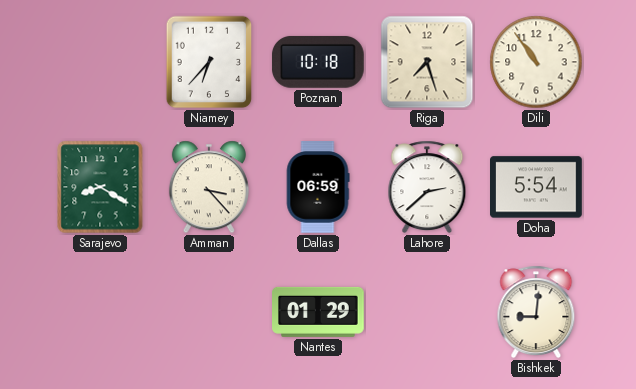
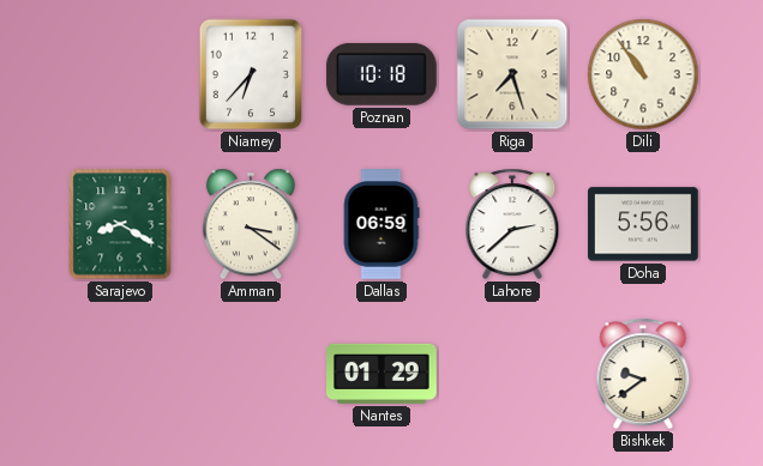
Amman: 3:23 -> 3:21 (251, 224)
Doha: 5:54 -> 5:56 (644, 224)
Bishkek: 9:01 -> 9:39 (643, 374)
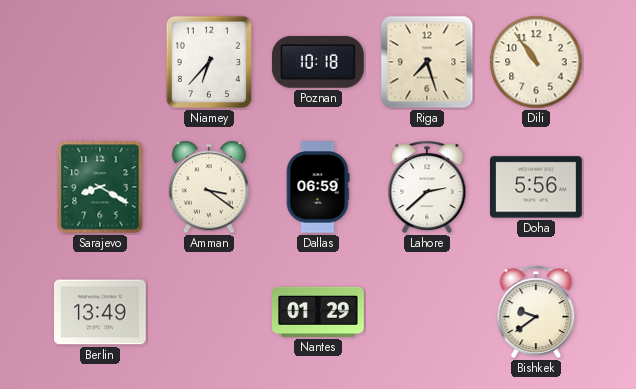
Berlin: none -> 13:49 (101, 312)
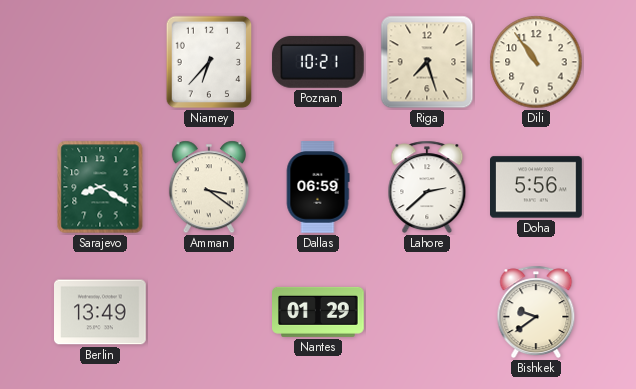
Poznan: 10:18 -> 10:21 (318, 62)
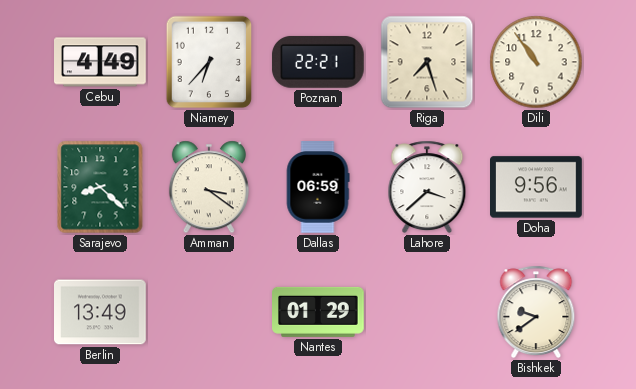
Cebu: none -> 4:49 (100, 62)
Poznan: 10:21 -> 22:21 (318, 62)
Sarajevo: 8:20 -> 8:22 (100, 187)
Lahore: 2:38 -> 3:38 (427, 187)
Doha: 5:56 -> 9:56 (537, 187)
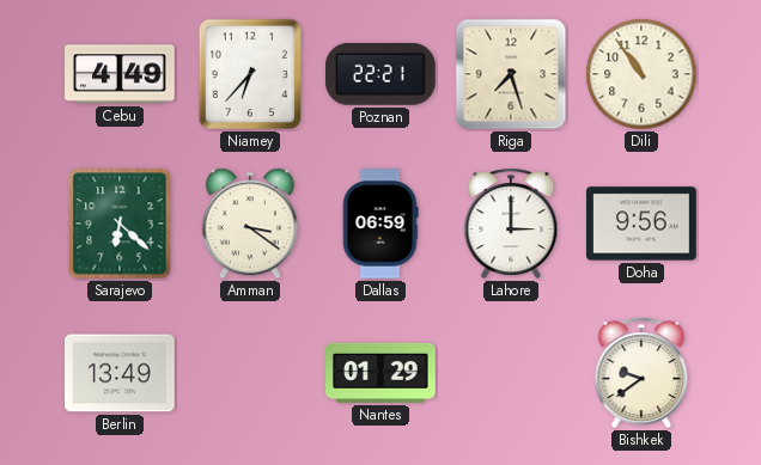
Sarajevo: 8:22 -> 6:22 (120, 224)
Lahore: 3:38 -> 3:00 (511, 224)
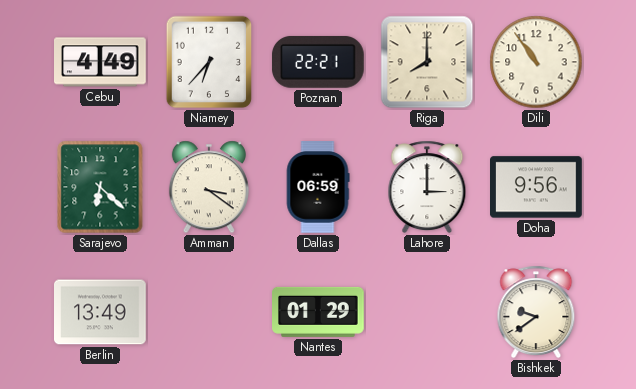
Riga: 7:27 -> 8:00 (427, 62)
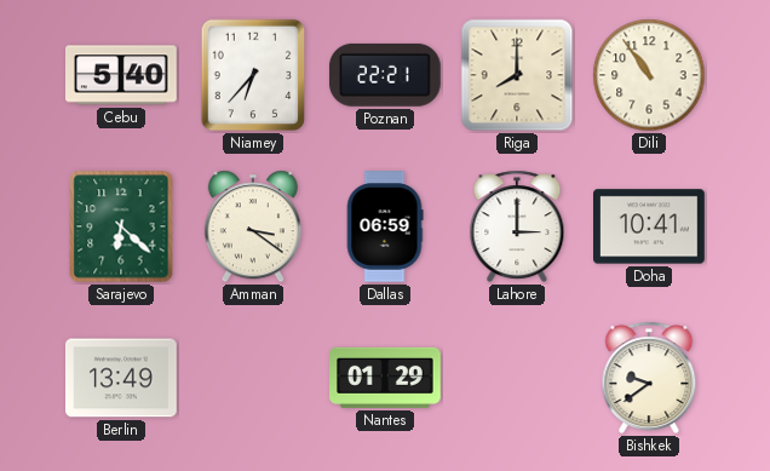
Cebu: 4:49 -> 5:40 (121, 75)
Doha: 9:56 -> 10:41 (650, 226)
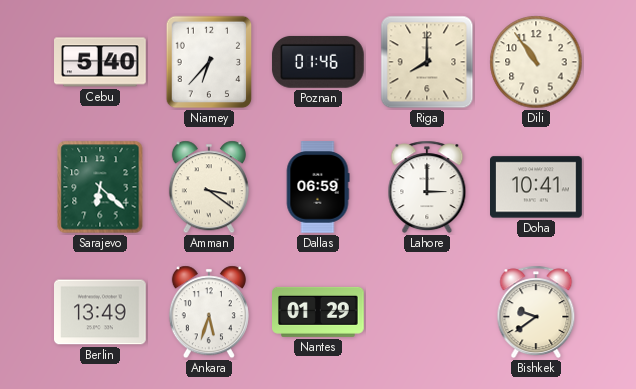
Poznan: 22:21 -> 01:46 (318, 62)
Ankara: none -> 5:33 (209, 312)
